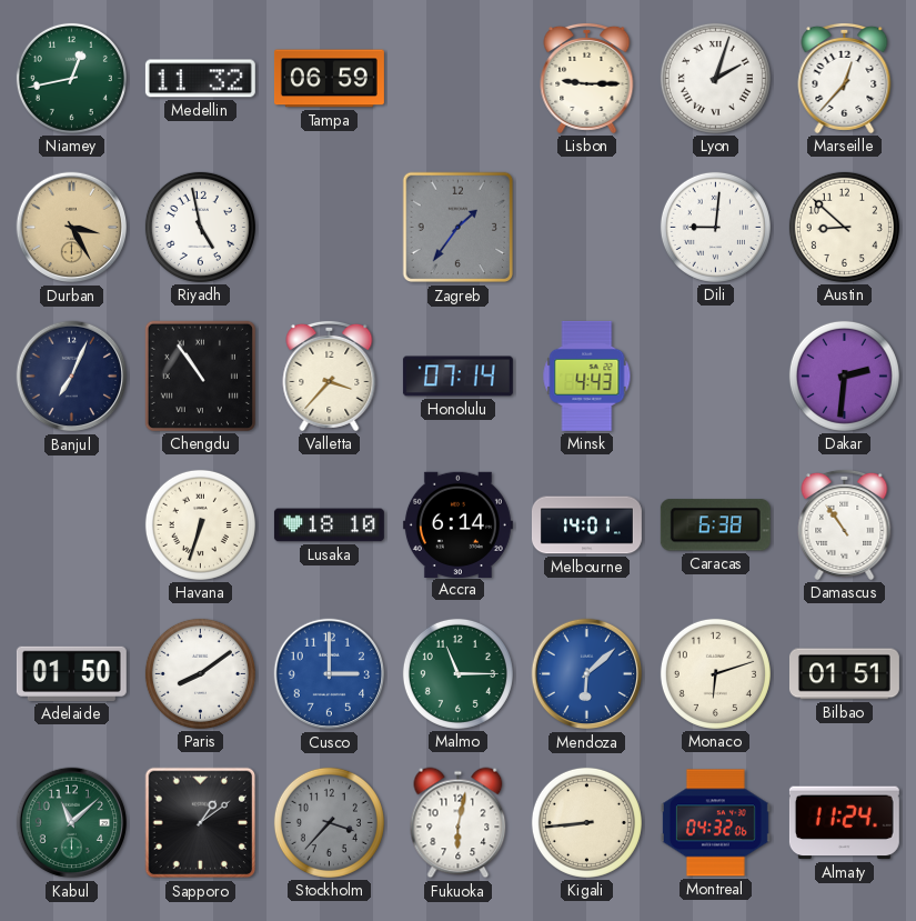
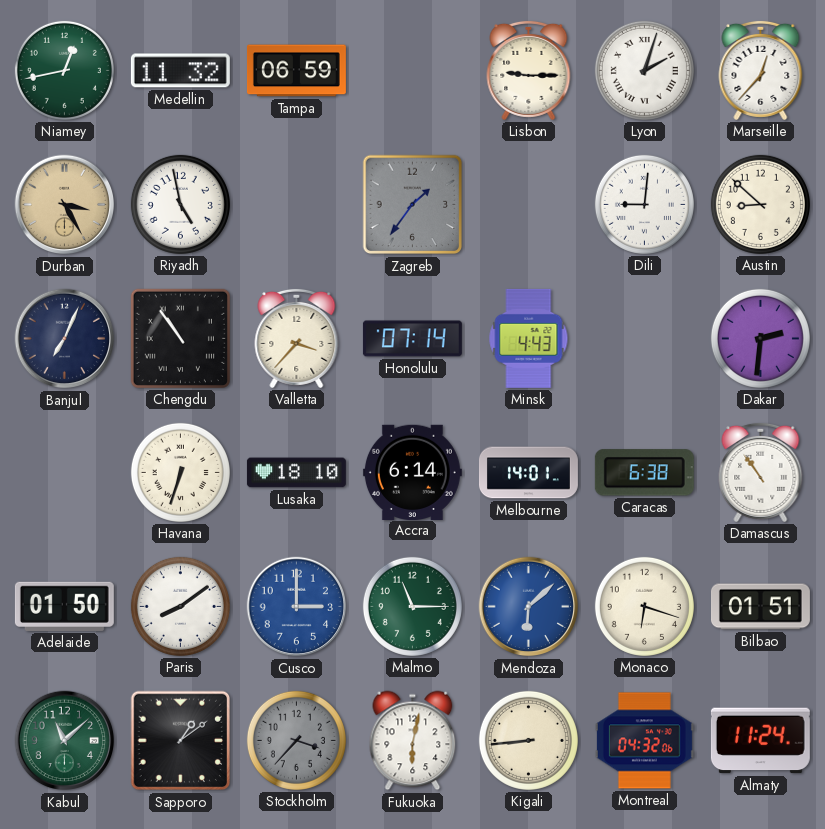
Monaco: 6:12 -> 6:18 (644, 606)
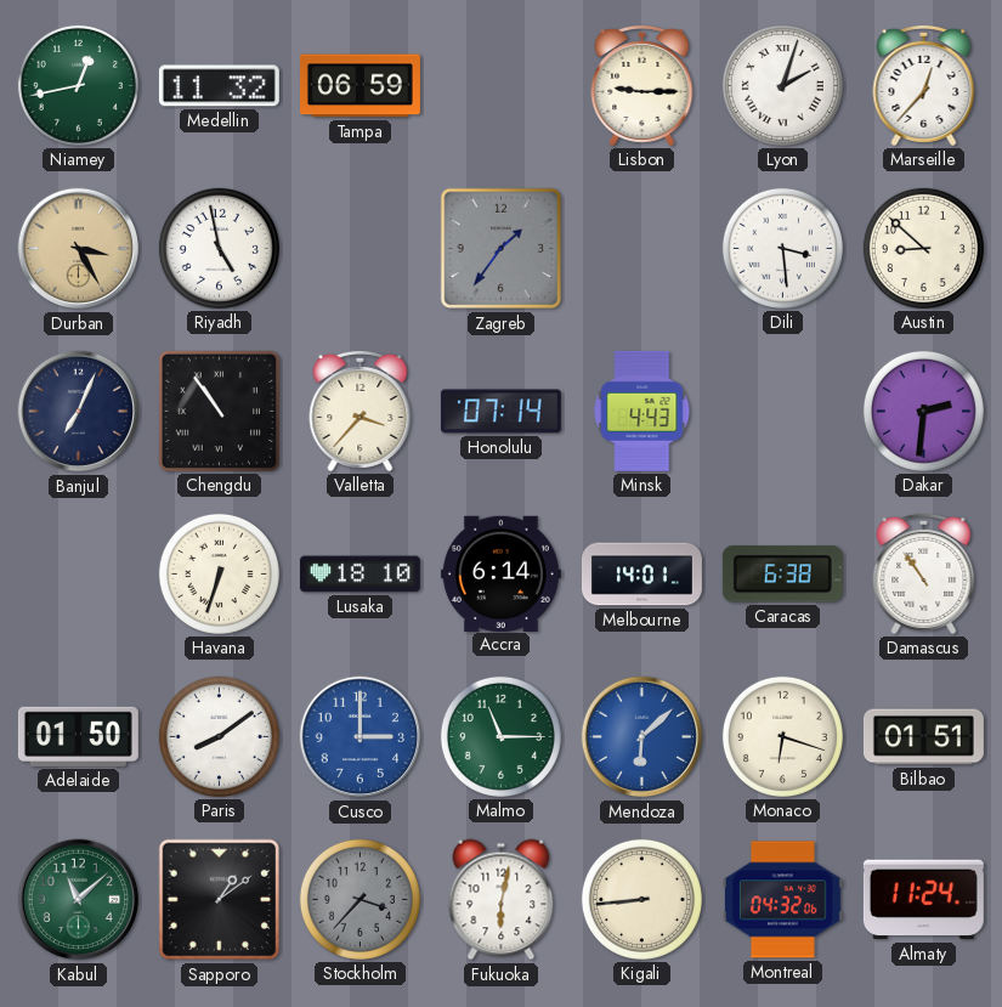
Dili: 9:01 -> 3:29 (782, 248)
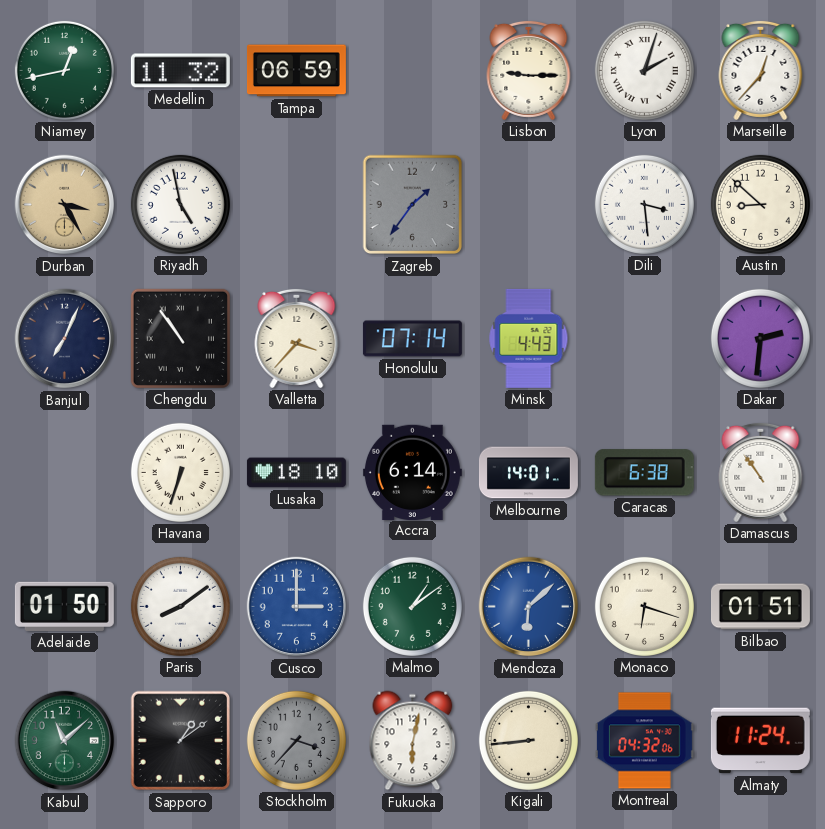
Malmo: 11:15 -> 1:09 (412, 606)
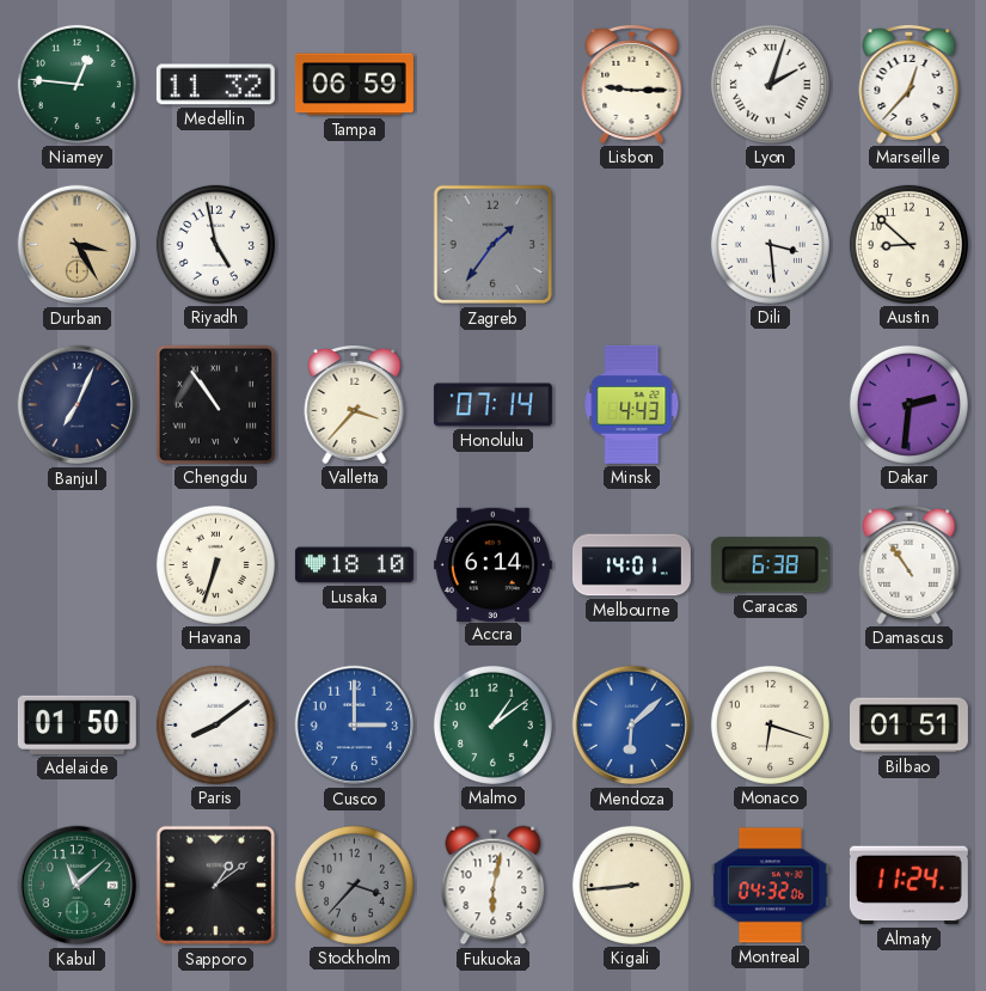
Niamey: 12:43 -> 12:46 (76, 84)
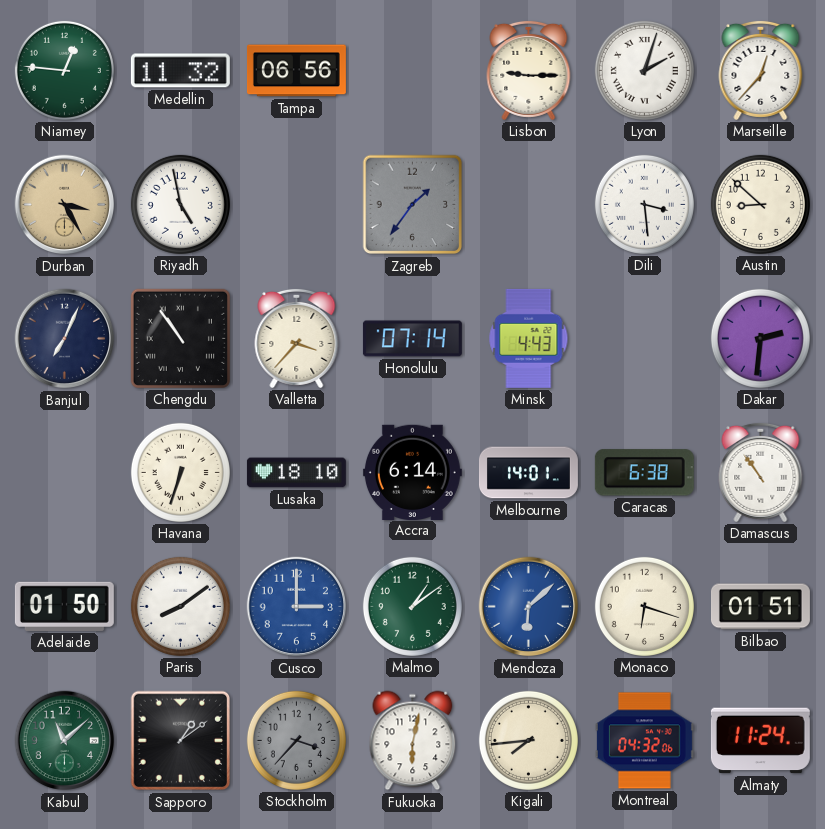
Tampa: 06:59 -> 06:56 (296, 71)
Kigali: 8:44 -> 7:44 (528, 740)
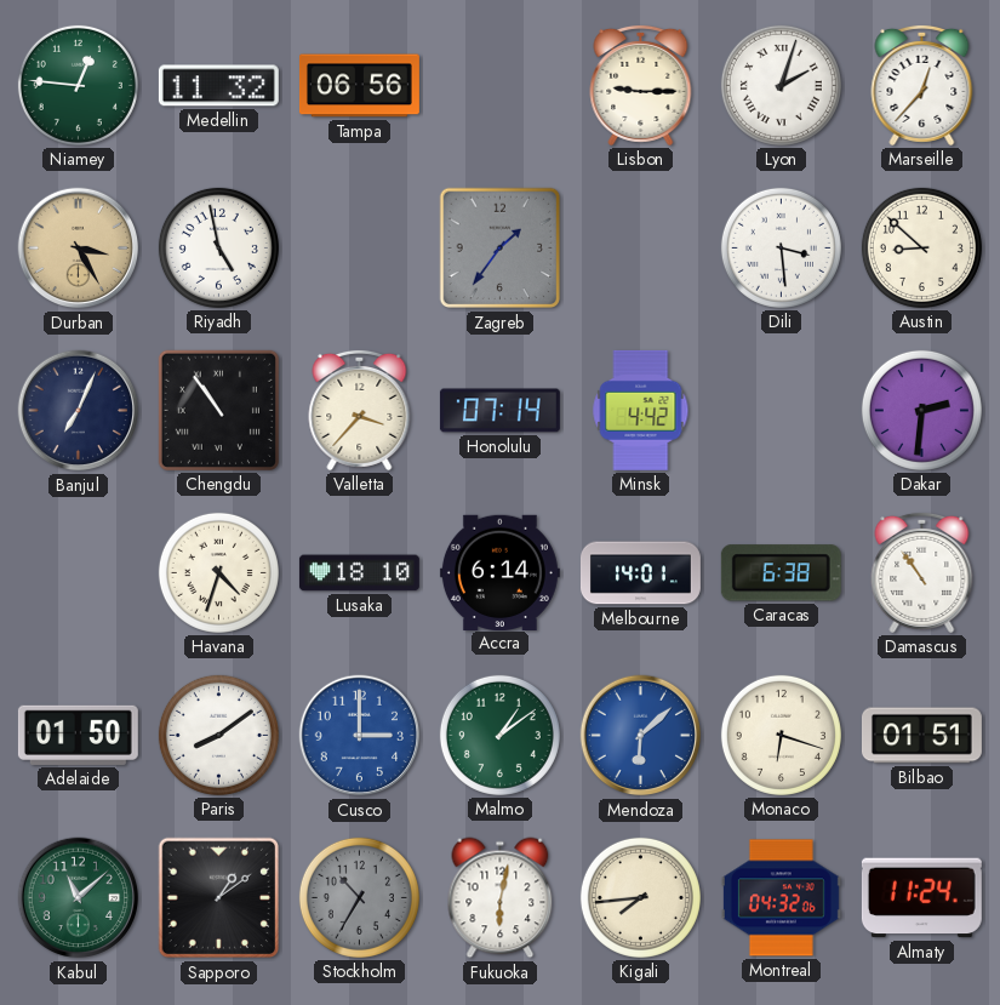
Minsk: 4:43 -> 4:42 (641, 410)
Havana: 6:33 -> 4:33 (218, 572)
Stockholm: 3:37 -> 10:35 (359, 897)
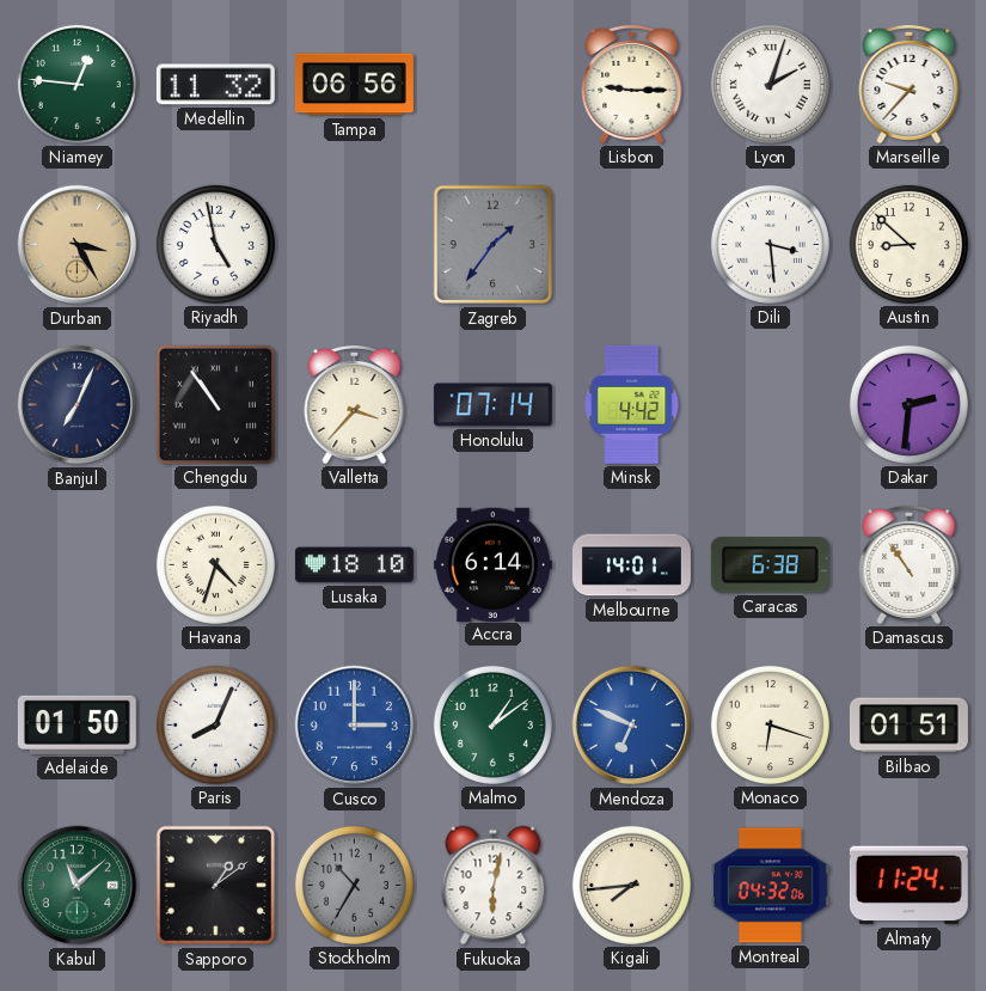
Marseille: 12:37 -> 9:37 (910, 84)
Paris: 8:09 -> 8:04 (215, 724)
Mendoza: 6:08 -> 6:49 (632, 726)
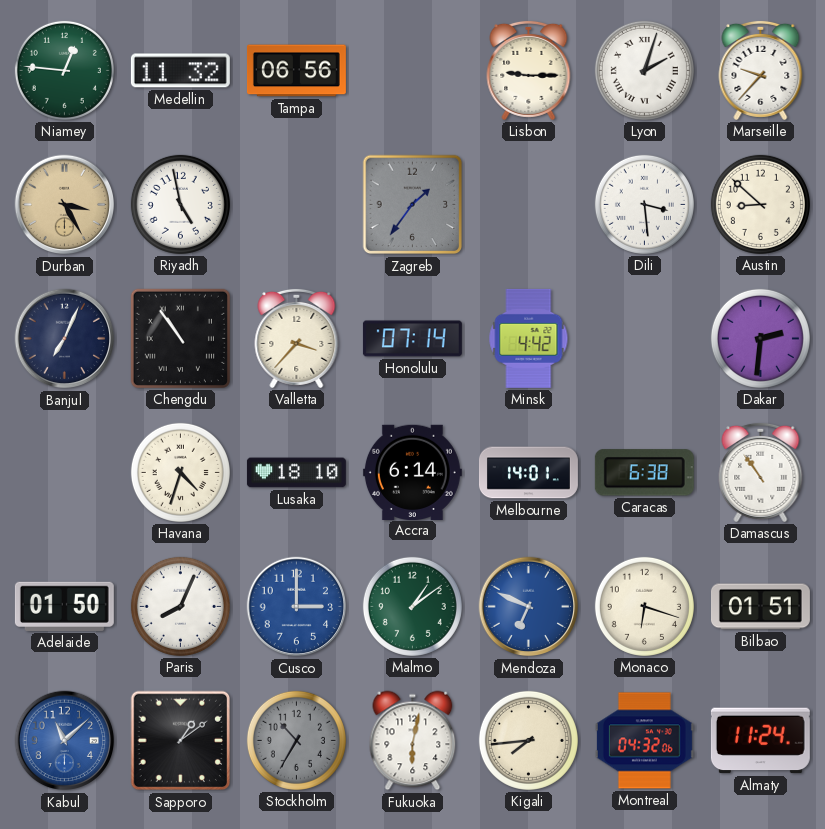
Kabul dial: green -> blue (65, 741)
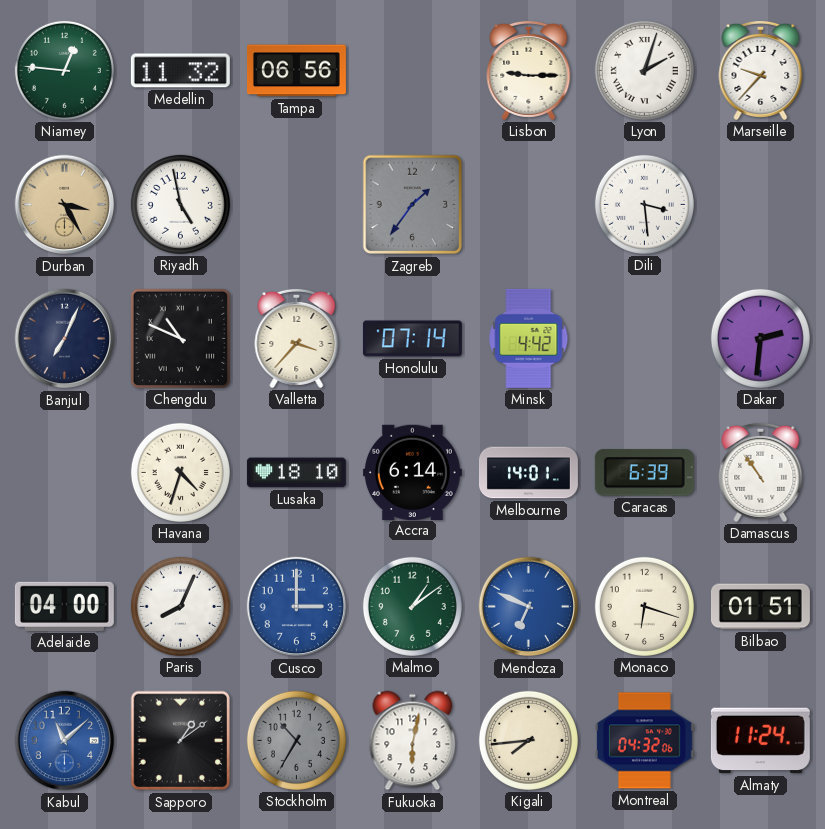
Austin: 8:52 -> none (760, 204)
Chengdu: 10:54 -> 10:49 (180, 338)
Caracas: 6:38 -> 6:39 (644, 473)
Adelaide: 01:50 -> 04:00 (64, 606)
